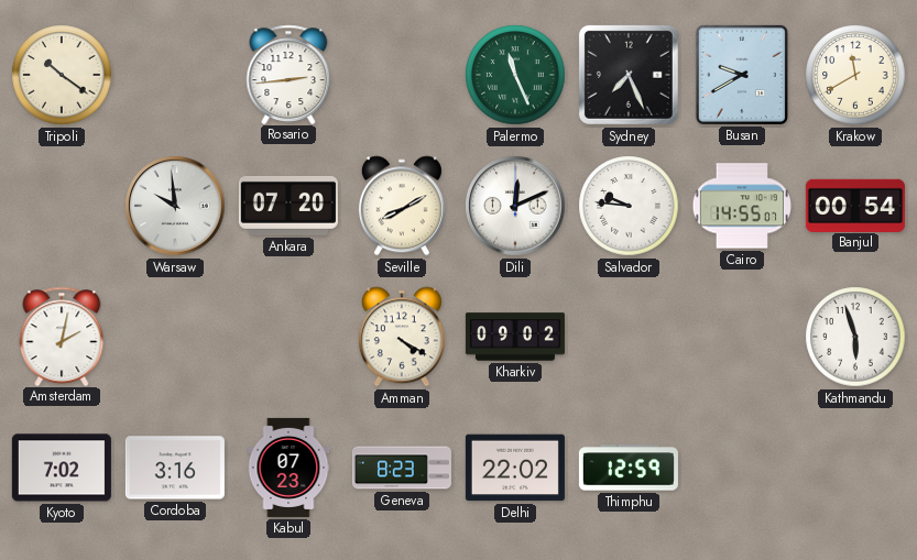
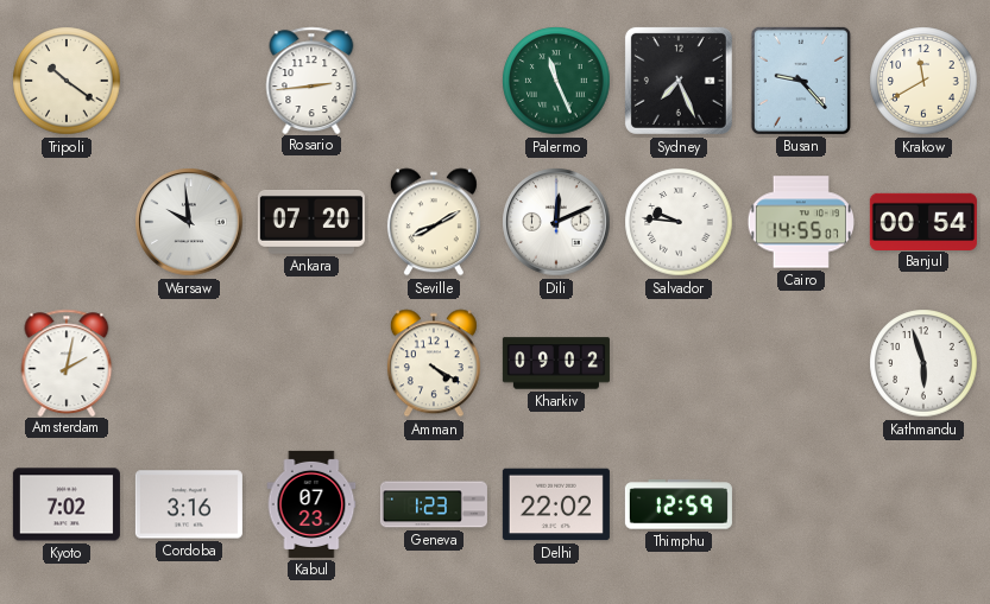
Busan: 9:40 -> 9:23 (801, 81)
Geneva: 8:23 -> 1:23 (434, 504)
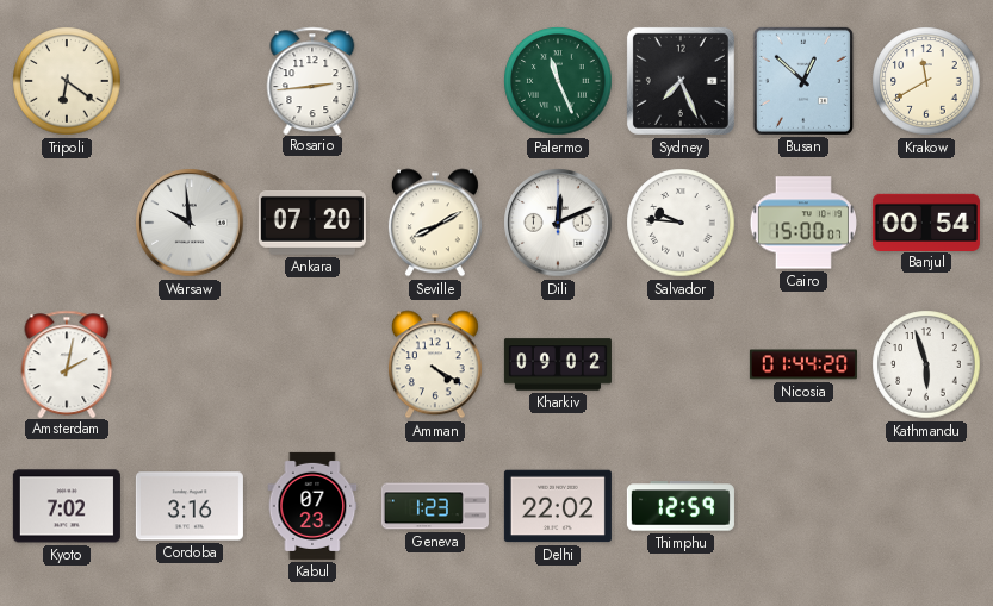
Tripoli: 10:21 -> 6:21 (67, 81)
Busan: 9:23 -> 12:52 (803, 81)
Cairo: 14:55 -> 15:00 (802, 223)
Nicosia: none -> 01:44 (803, 364)
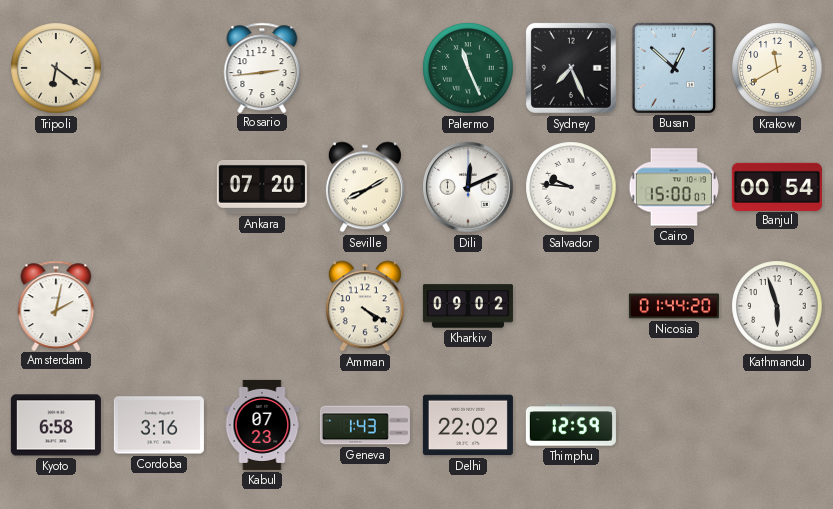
Warsaw: 9:59 -> none (190, 223)
Kyoto: 7:02 -> 6:58 (56, 425)
Geneva: 1:23 -> 1:43 (365, 425)
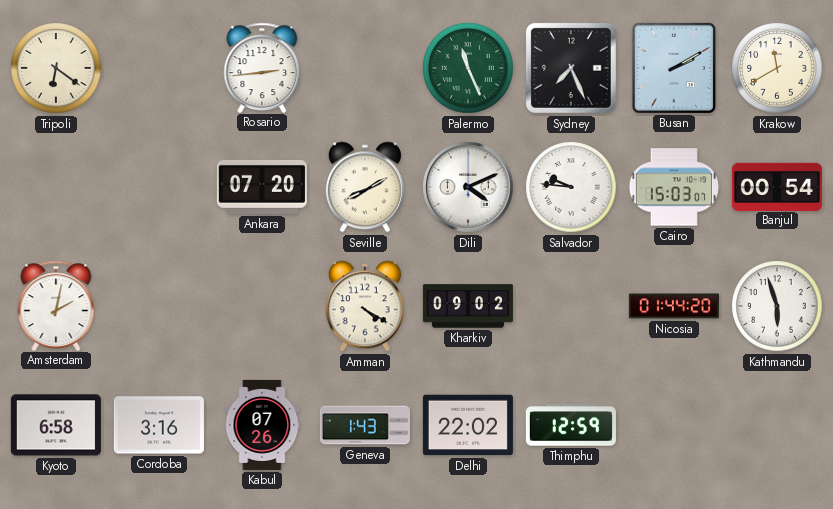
Busan: 12:52 -> 2:10 (674, 68)
Dili: 12:11 -> 4:11 (468, 187)
Cairo: 15:00 -> 15:03 (673, 187)
Kabul: 07:23 -> 07:26 (262, 425)
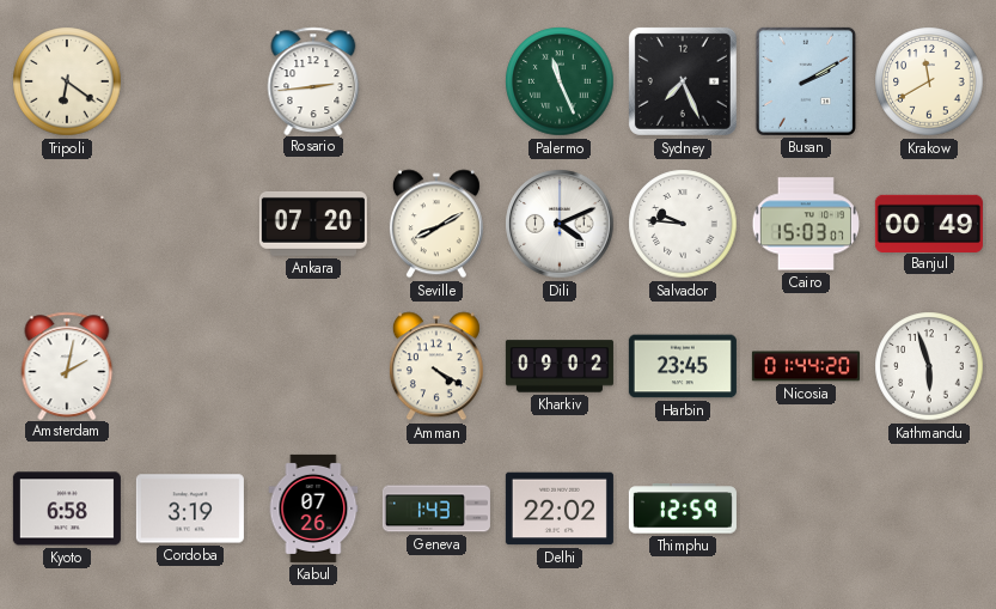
Banjul: 00:54 -> 00:49 (929, 223)
Harbin: none -> 23:45 (683, 366)
Cordoba: 3:16 -> 3:19 (190, 508)
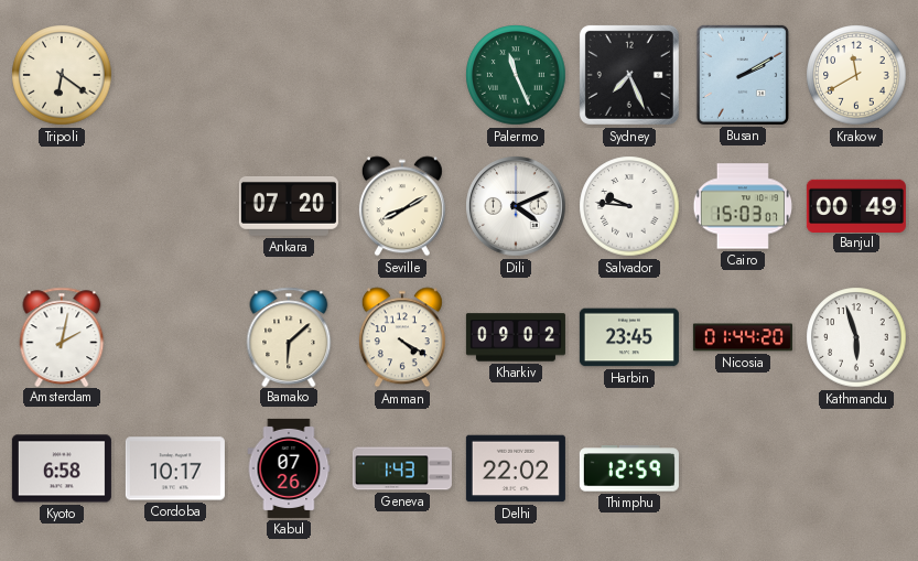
Rosario: 2:44 -> none (313, 80)
Bamako: none -> 6:08 (289, 336)
Cordoba: 3:19 -> 10:17 (175, 468)
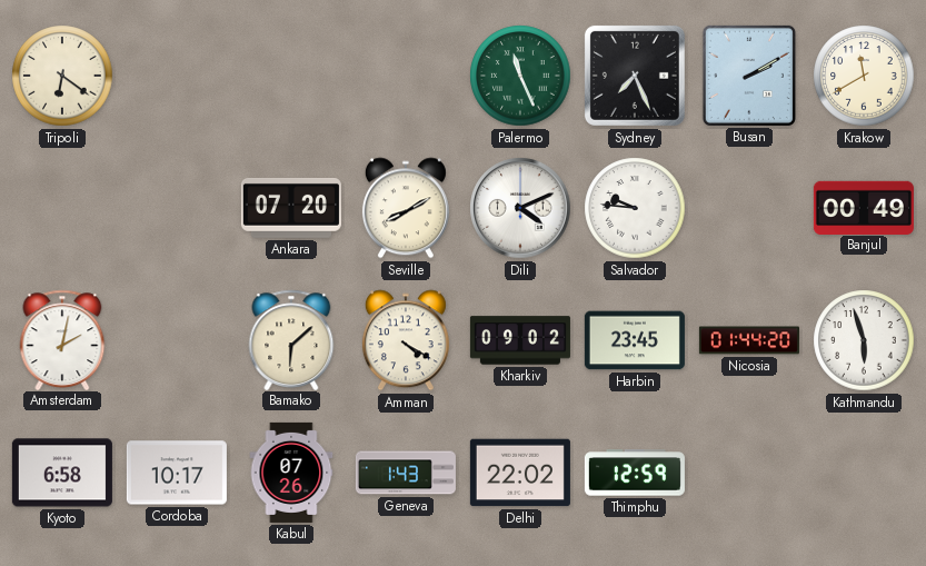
Cairo: 15:03 -> none (742, 206)
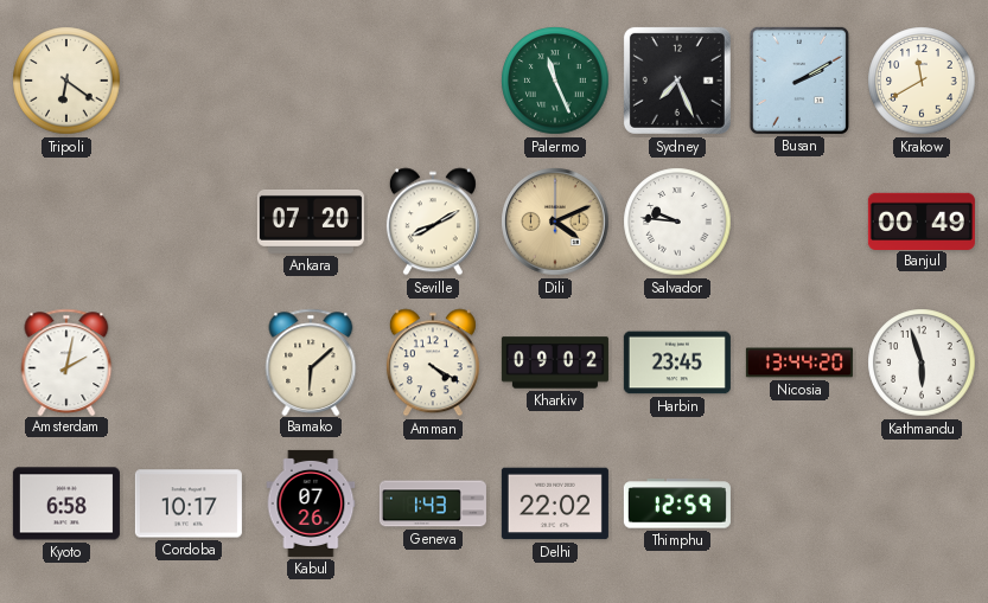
Dili dial: white -> champagne (555, 222)
Nicosia: 01:44 -> 13:44 (799, 363)
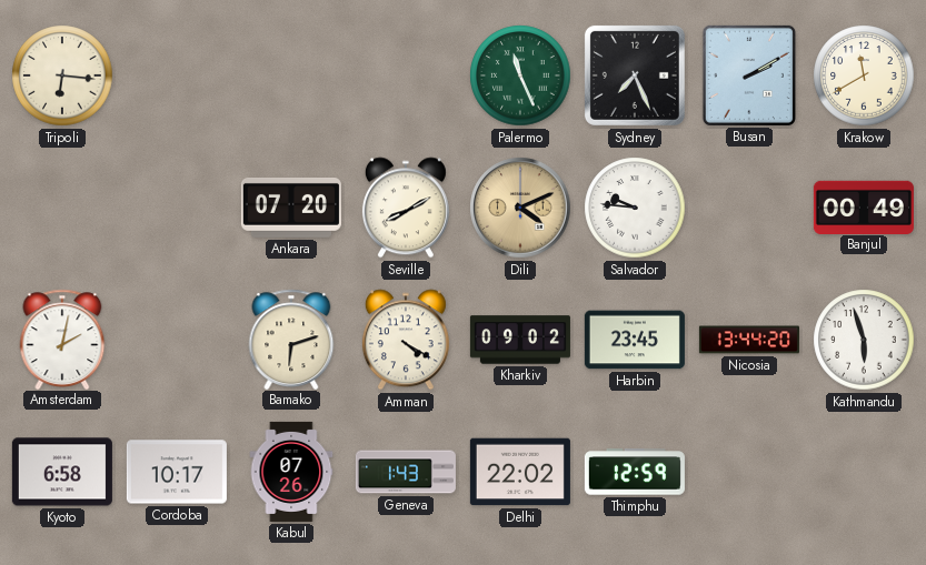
Tripoli: 6:21 -> 6:16 (62, 75)
Bamako: 6:08 -> 6:12 (291, 339)
